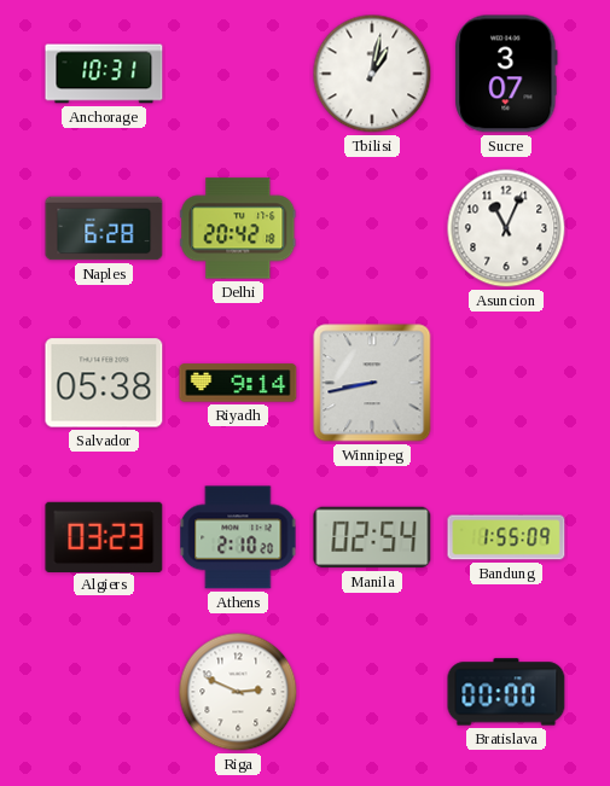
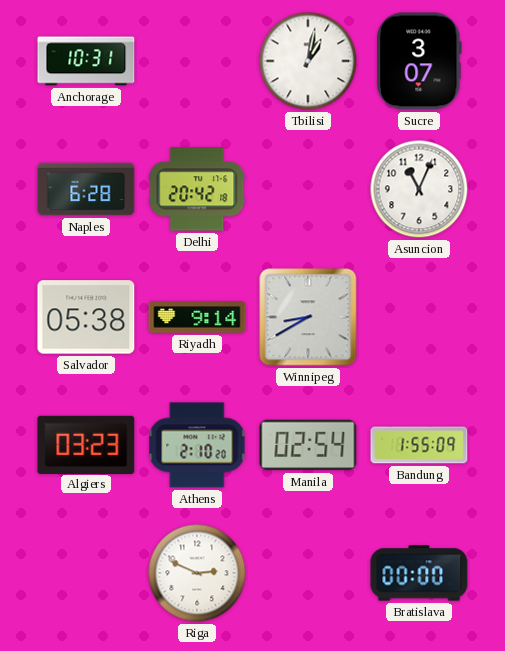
Winnipeg: 8:43 -> 8:40 (308, 317)
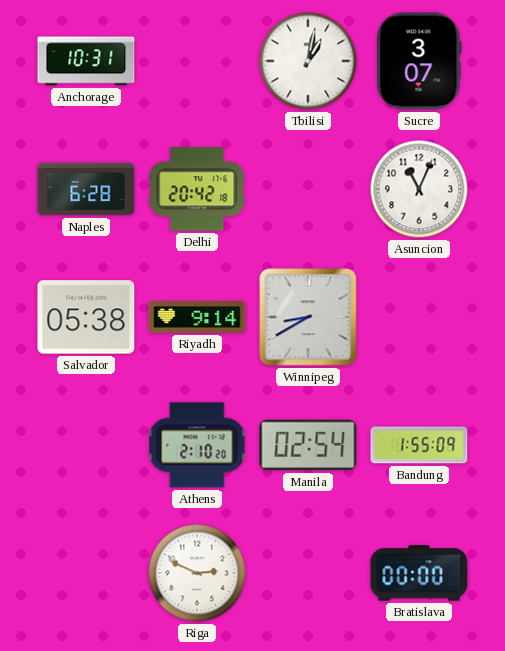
Algiers: 03:23 -> none (86, 444)
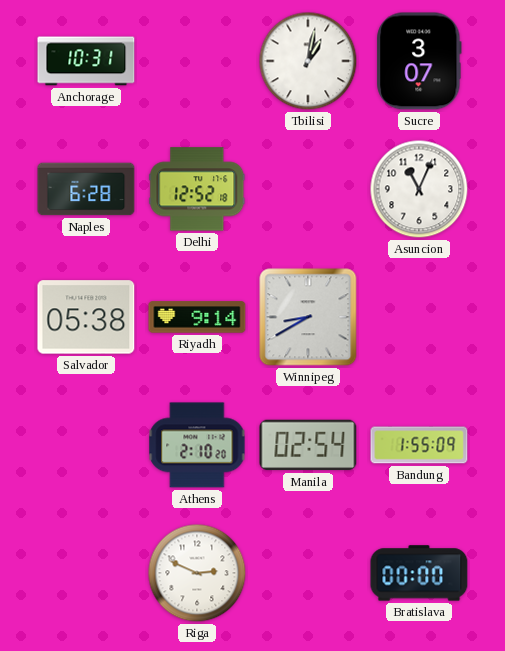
Delhi: 20:42 -> 12:52 (197, 189)
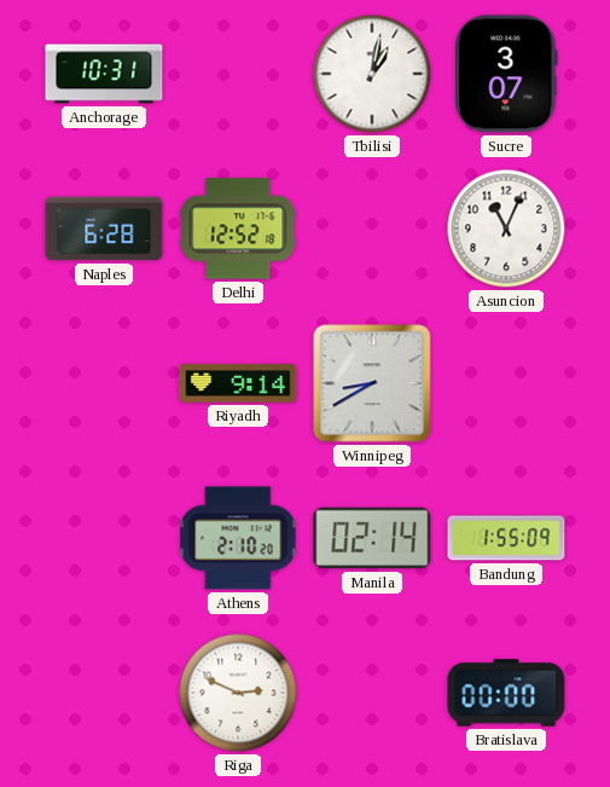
Salvador: 05:38 -> none (86, 317)
Manila: 02:54 -> 02:14 (372, 538)
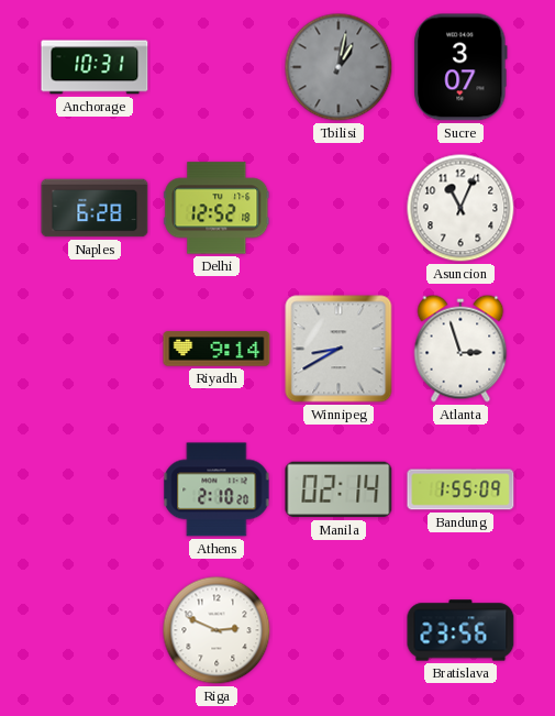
Tbilisi dial: white -> grey (338, 67)
Atlanta: none -> 2:57 (460, 349)
Bratislava: 00:00 -> 23:56 (460, 630)
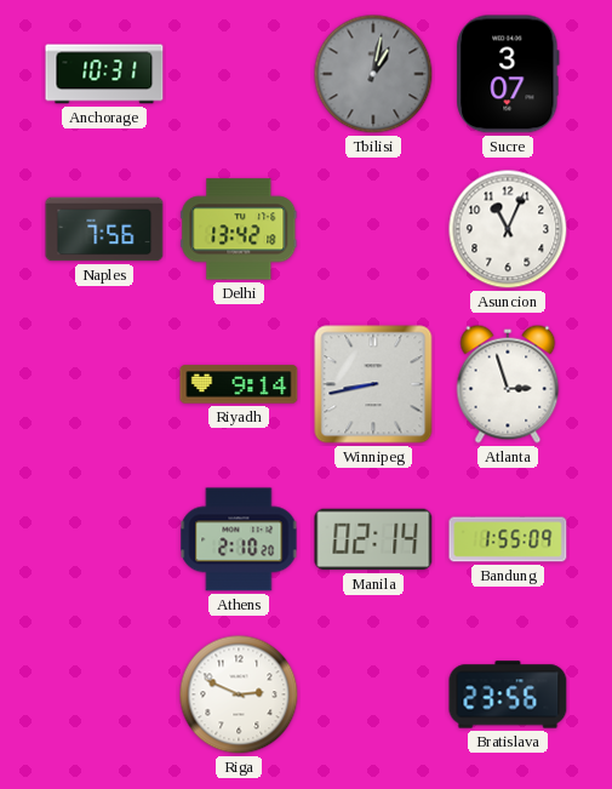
Naples: 6:28 -> 7:56 (104, 229)
Delhi: 12:52 -> 13:42 (239, 229)
Winnipeg: 8:40 -> 8:43 (373, 384)
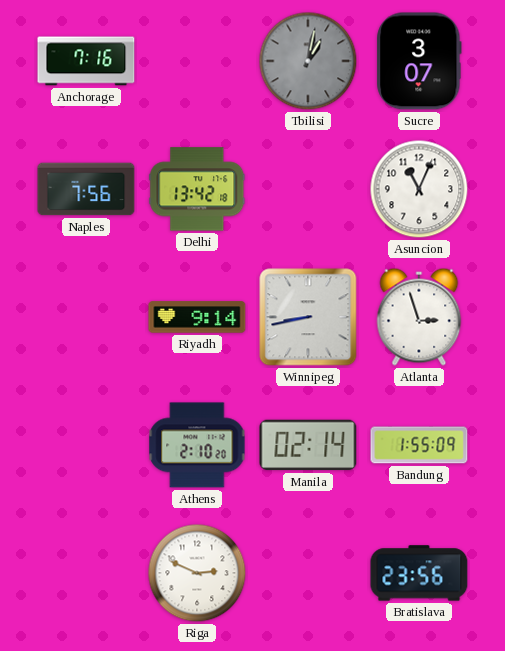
Anchorage: 10:31 -> 7:16 (86, 61)
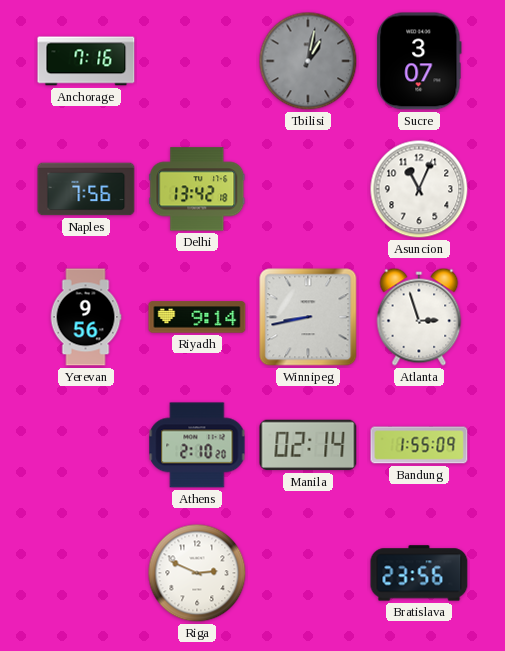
Yerevan: none -> 9:56 (86, 317)
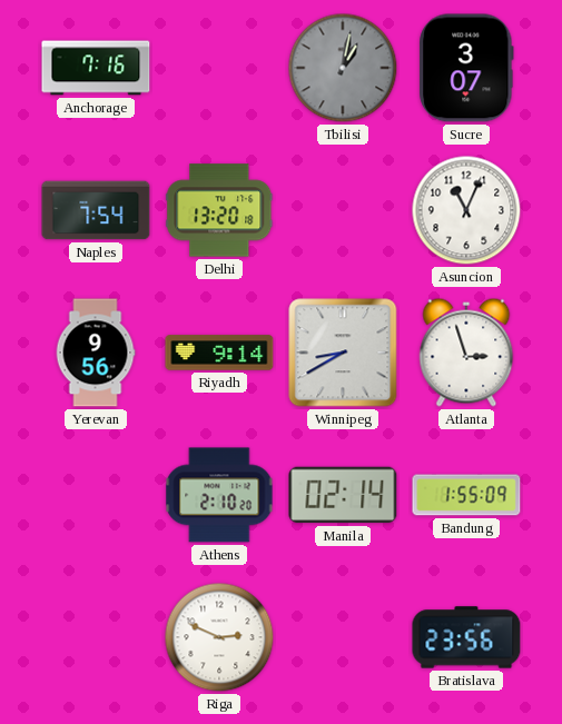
Naples: 7:56 -> 7:54 (96, 210)
Delhi: 13:42 -> 13:20 (219, 210)
Winnipeg: 8:43 -> 8:40 (343, 353)
